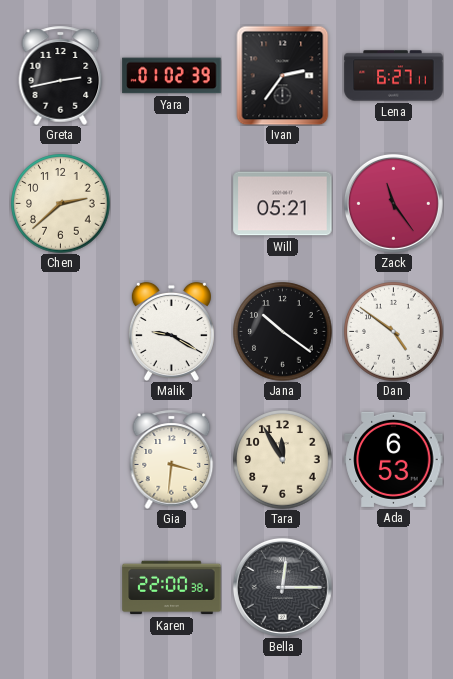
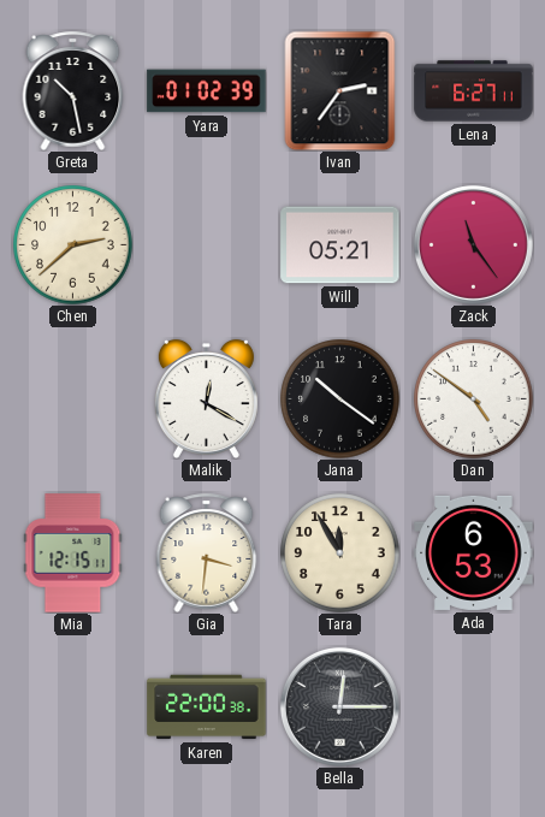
Greta: 2:43 -> 10:28 (73, 90)
Malik: 9:20 -> 12:20 (206, 398)
Mia: none -> 12:15 (73, 553)
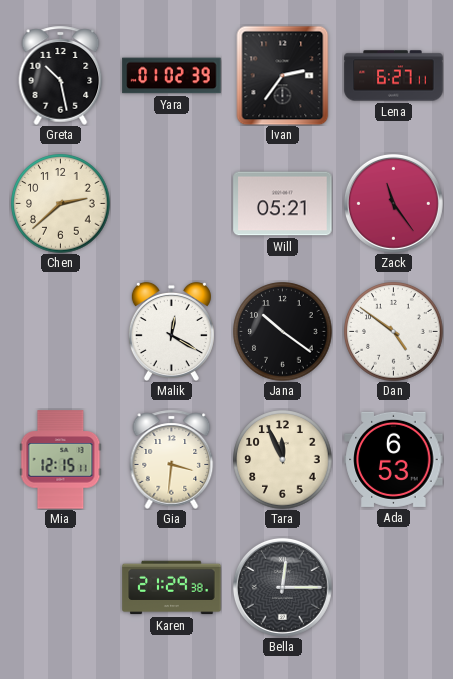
Tara: 11:55 -> 11:56 (283, 460)
Karen: 22:00 -> 21:29 (172, 588)
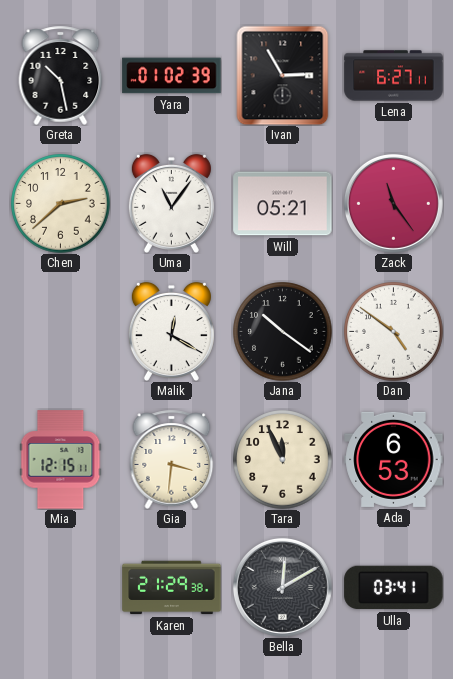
Ivan: 2:36 -> 2:55 (283, 75)
Uma: none -> 11:06 (171, 203)
Bella: 12:15 -> 12:10 (282, 587)
Ulla: none -> 03:41 (394, 588)
